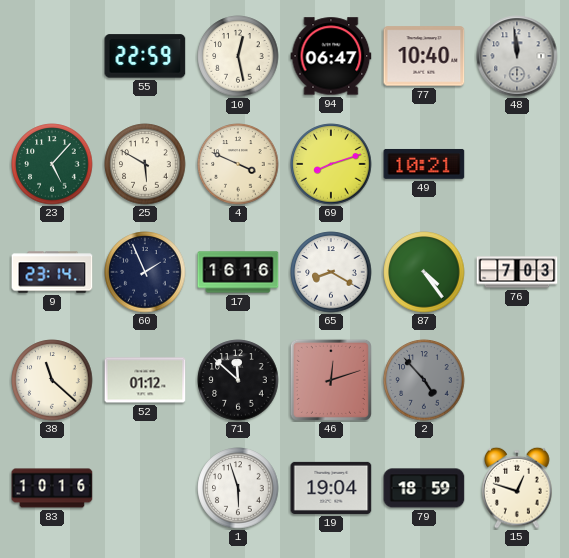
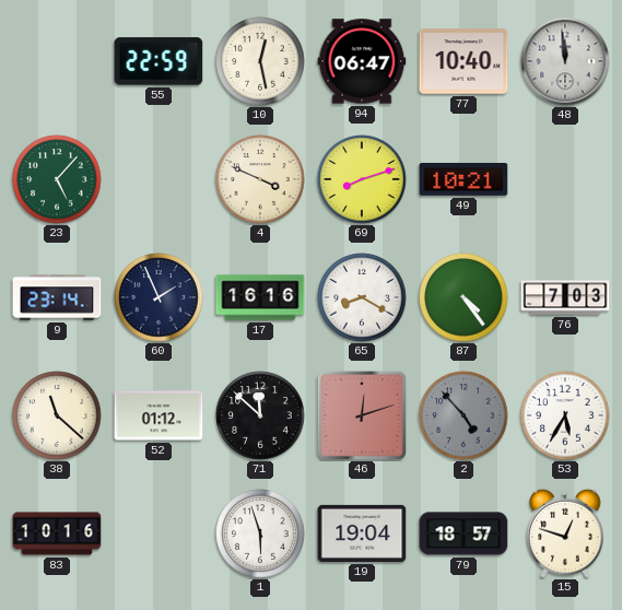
25: 5:50 -> none (145, 164)
53: none -> 5:35 (565, 415)
79: 18:59 -> 18:57 (463, 533)
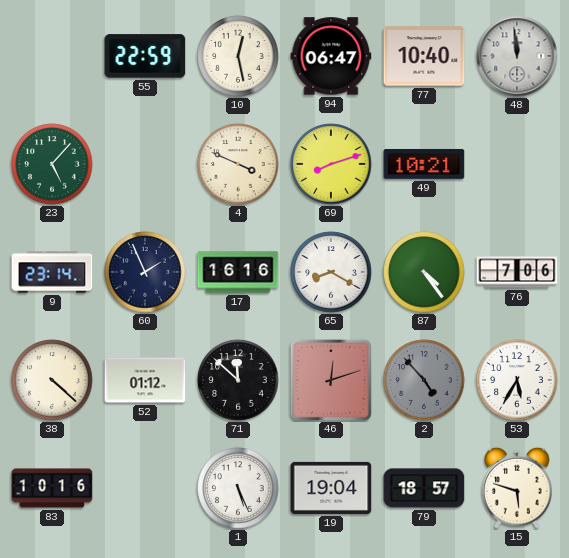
76: 7:03 -> 7:06 (517, 272)
38: 11:22 -> 4:22 (52, 380)
1: 5:57 -> 5:26 (238, 488)
15: 12:48 -> 5:48 (517, 488)
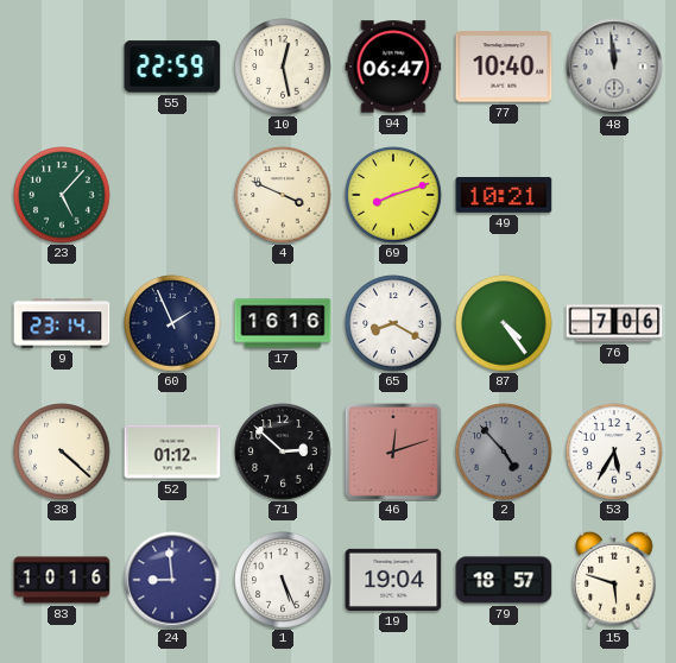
71: 11:52 -> 2:52 (283, 452)
24: none -> 8:59 (172, 580)
